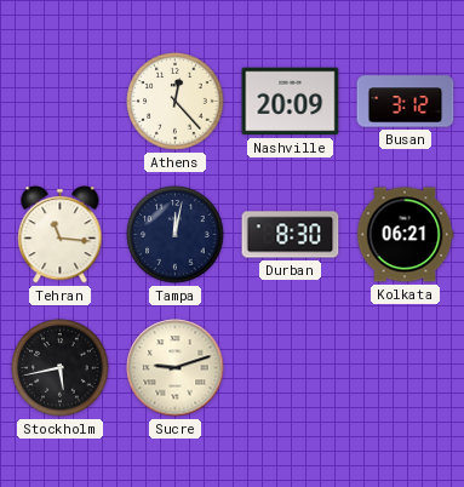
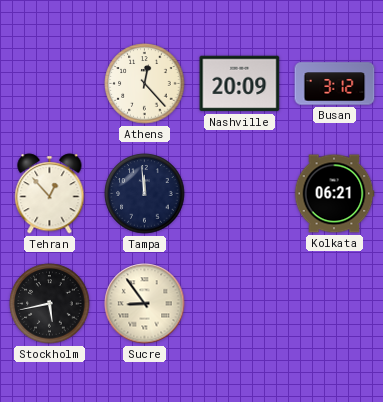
Tehran: 11:16 -> 12:53 (50, 194)
Tampa: 12:02 -> 11:59 (145, 194)
Durban: 8:30 -> none (291, 235)
Sucre: 9:12 -> 8:54 (145, 304)
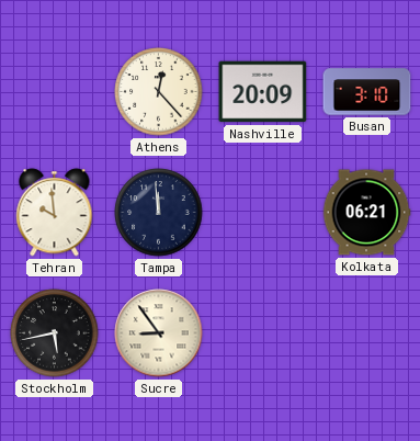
Busan: 3:12 -> 3:10 (367, 92)
Tehran: 12:53 -> 9:59 (55, 213)
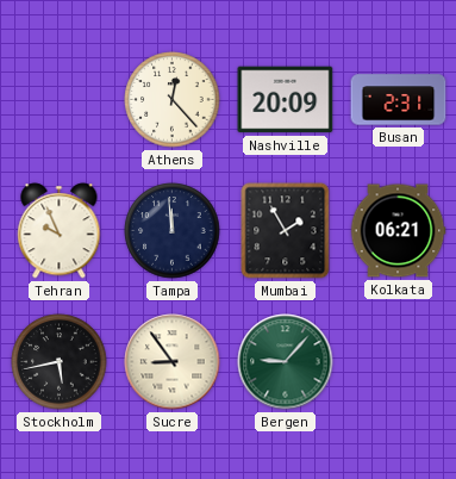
Busan: 3:10 -> 2:31 (399, 100)
Tehran: 9:59 -> 9:56 (60, 231)
Mumbai: none -> 1:55 (286, 231)
Bergen: none -> 9:07 (286, 362)
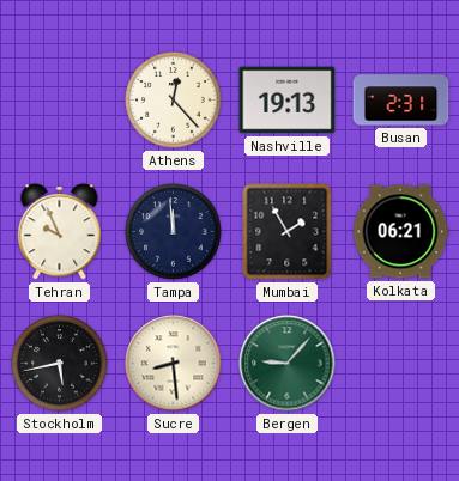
Nashville: 20:09 -> 19:13 (288, 101)
Sucre: 8:54 -> 8:29 (174, 364)
